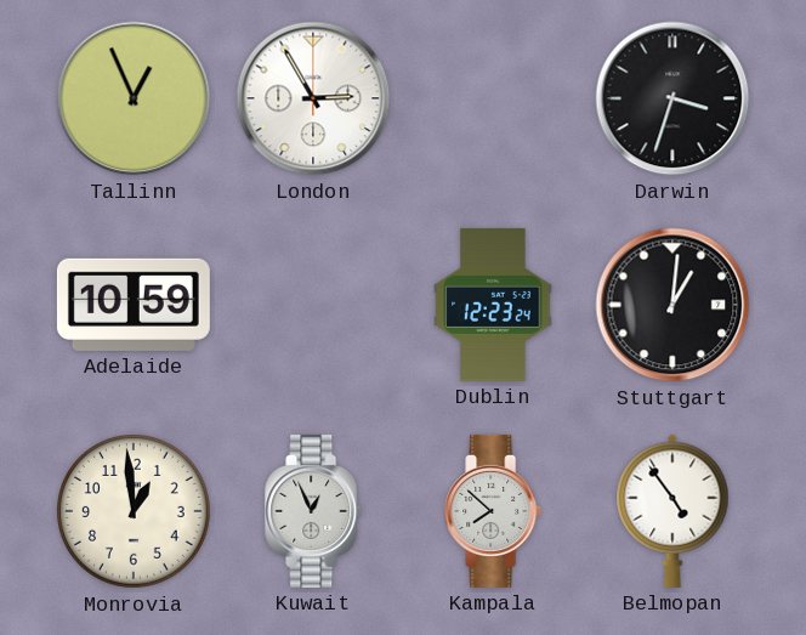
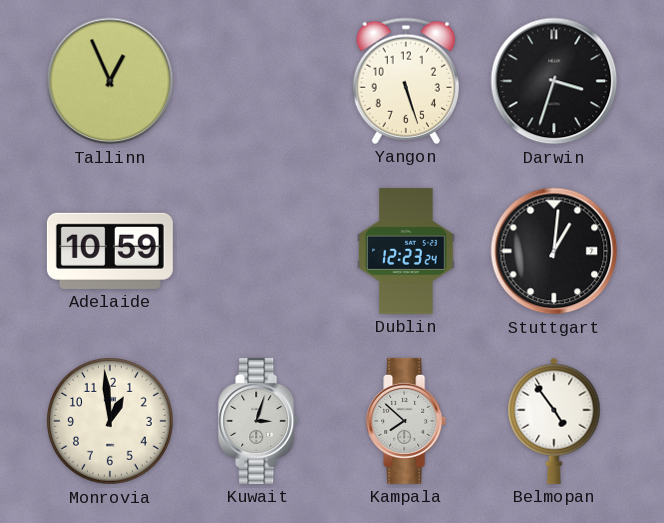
London: 2:55 -> none (313, 98)
Yangon: none -> 5:27 (406, 81)
Kuwait: 12:56 -> 3:03 (259, 421)
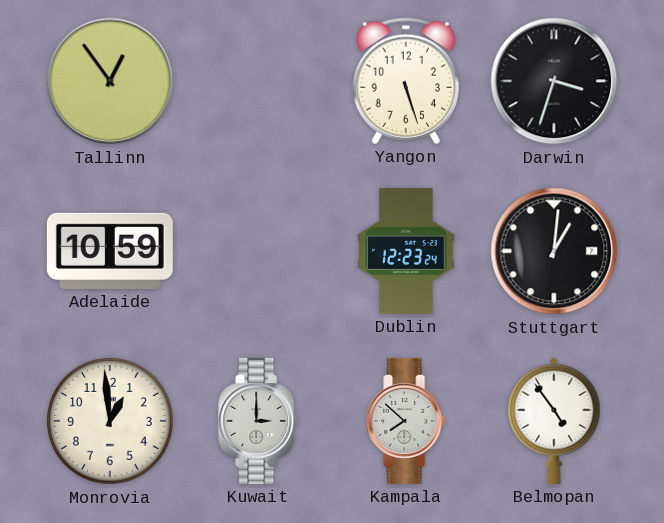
Tallinn: 12:56 -> 12:54 (110, 81)
Kuwait: 3:03 -> 3:00 (259, 421)
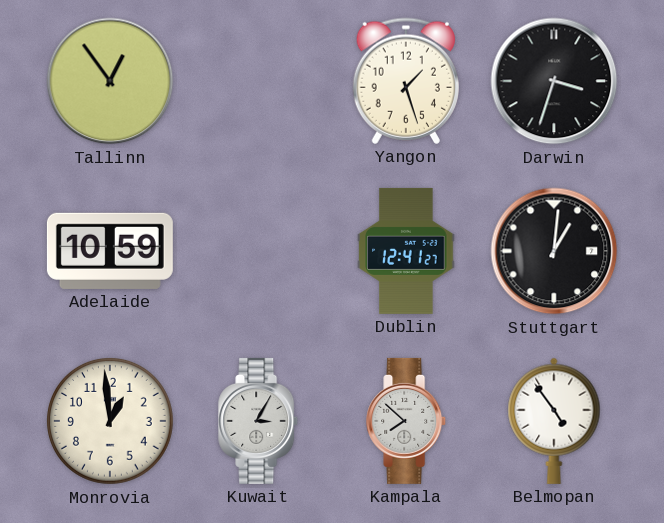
Yangon: 5:27 -> 1:27 (406, 81)
Dublin: 12:23 -> 12:41 (406, 251)
Kuwait: 3:00 -> 3:05 (259, 421)
